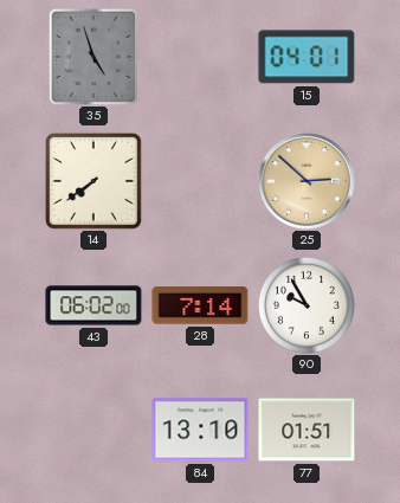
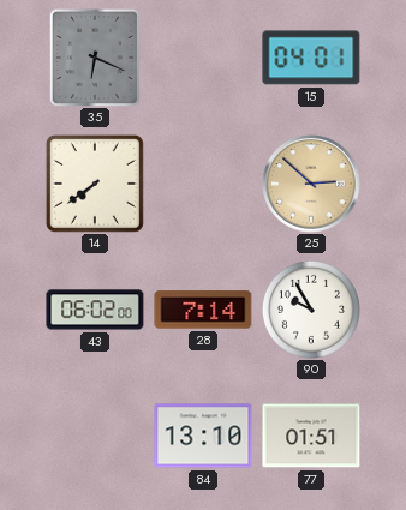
35: 4:57 -> 6:19 (95, 58)
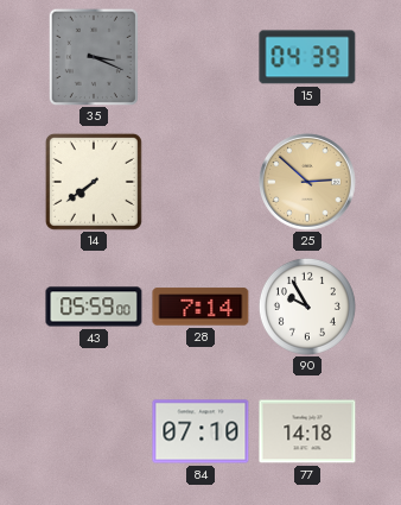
35: 6:19 -> 3:19 (94, 57)
15: 04:01 -> 04:39 (307, 57)
43: 06:02 -> 05:59 (94, 307)
84: 13:10 -> 07:10 (200, 431)
77: 01:51 -> 14:18 (307, 431)
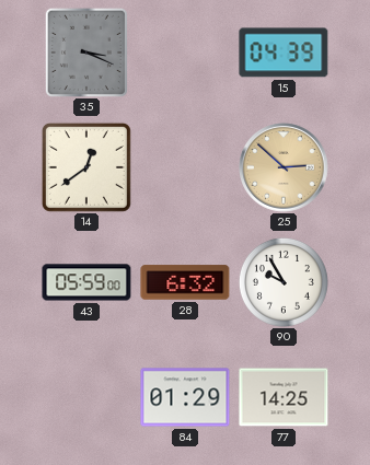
14: 7:39 -> 12:39 (86, 167)
28: 7:14 -> 6:32 (185, 282)
84: 07:10 -> 01:29 (185, 397)
77: 14:18 -> 14:25 (284, 397)
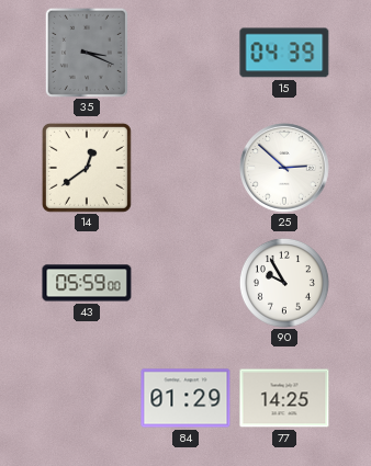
25 dial: champagne -> white (284, 168)
28: 6:32 -> none (185, 282)
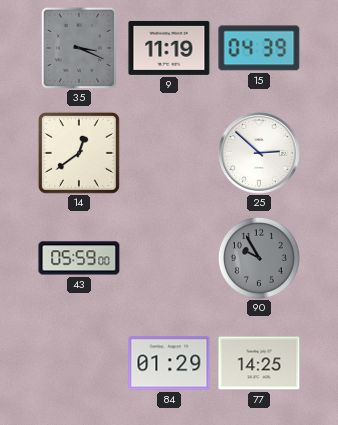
9: none -> 11:19 (169, 48)
90 dial: white -> grey (259, 258)
